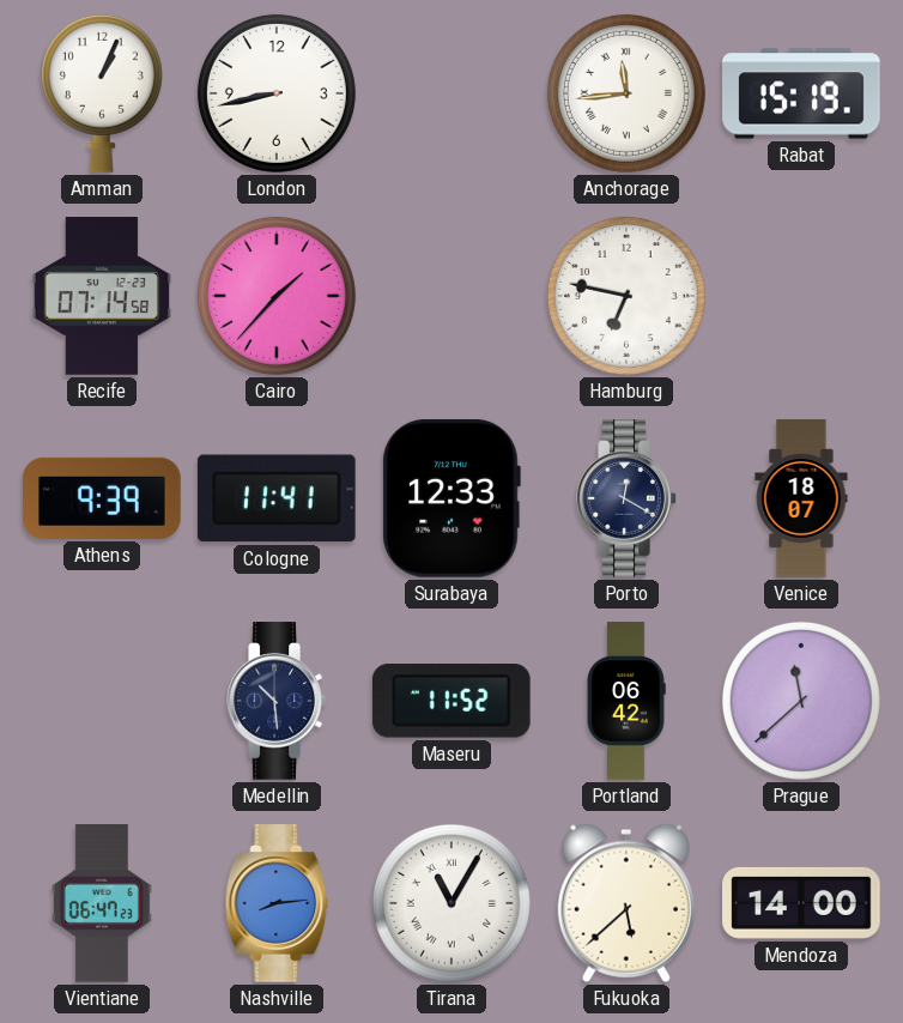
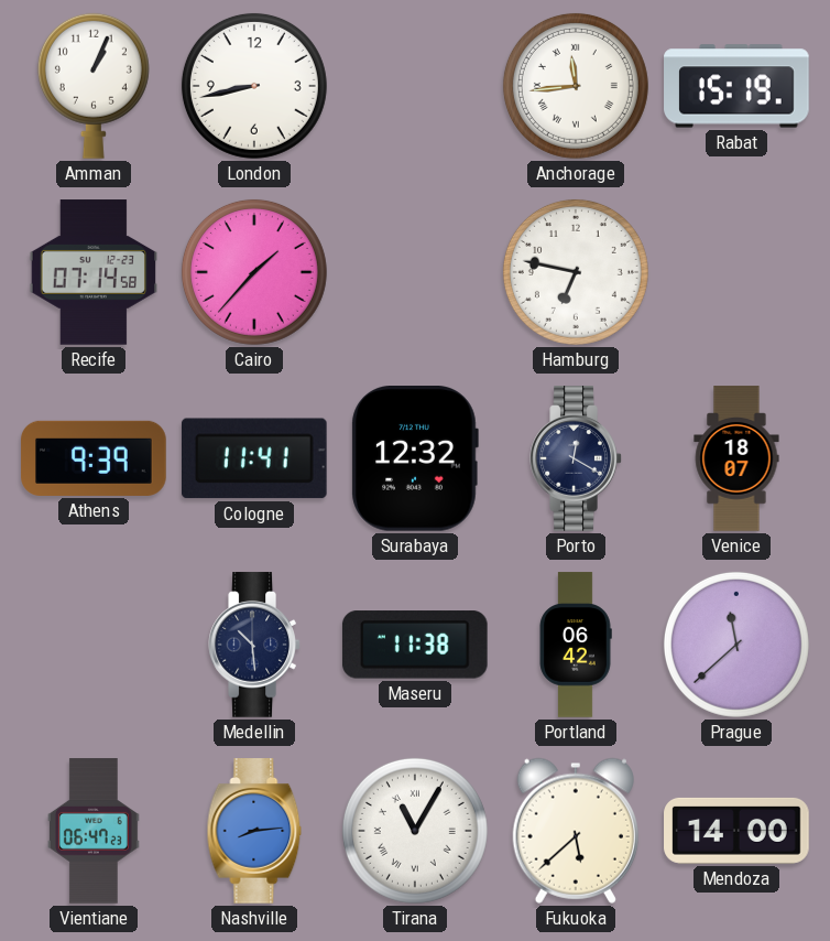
Surabaya: 12:33 -> 12:32 (415, 459)
Maseru: 11:52 -> 11:38 (415, 645)
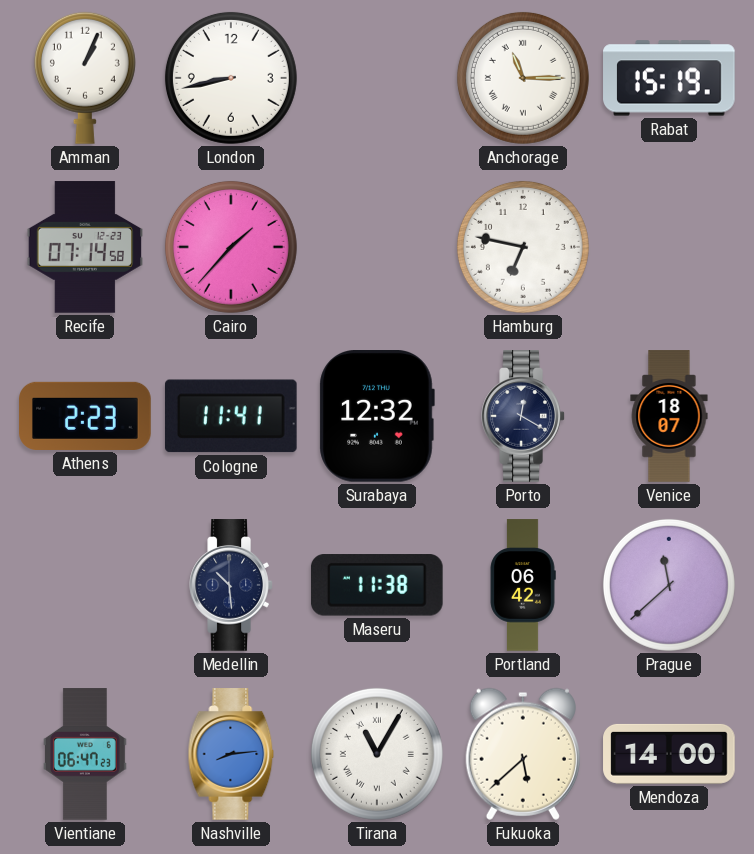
Anchorage: 11:44 -> 11:15 (523, 78)
Athens: 9:39 -> 2:23 (85, 416)
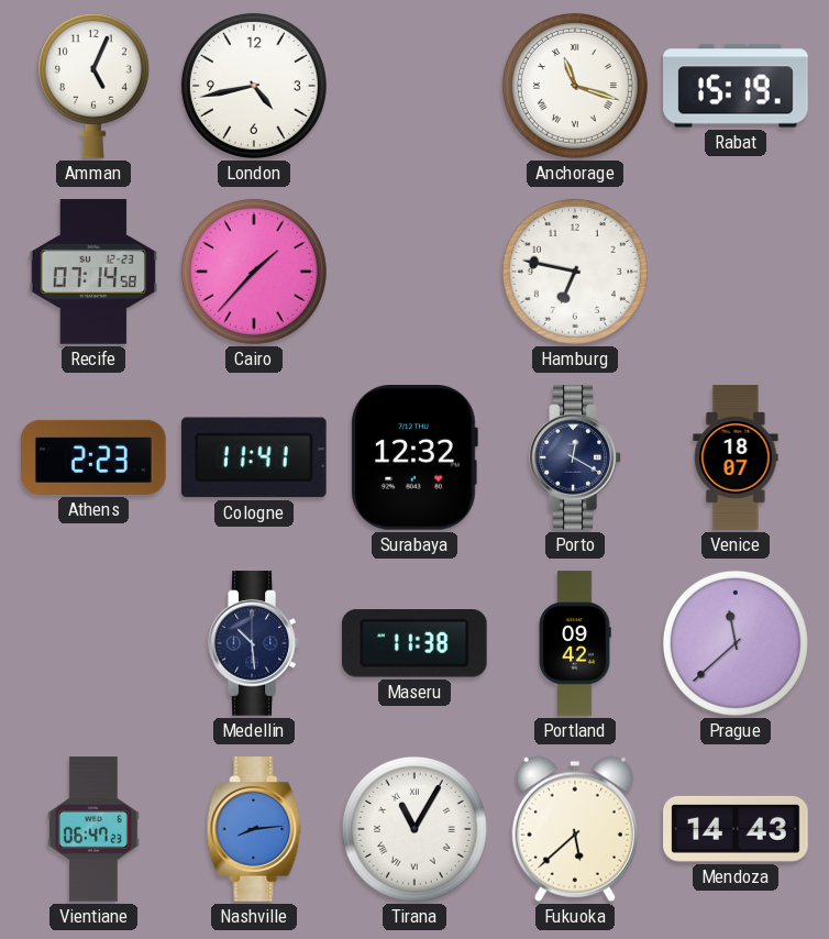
Amman: 1:04 -> 5:04 (93, 86)
London: 8:43 -> 4:43 (254, 86)
Anchorage: 11:15 -> 11:18 (575, 86)
Portland: 06:42 -> 09:42 (575, 643)
Mendoza: 14:00 -> 14:43 (736, 829)
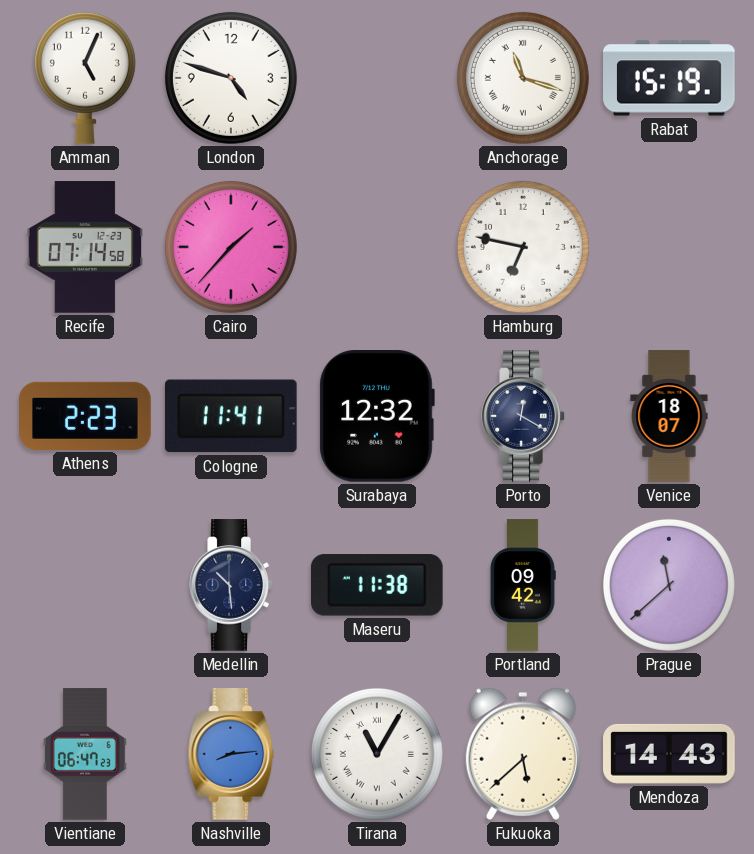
London: 4:43 -> 4:48 (231, 78)
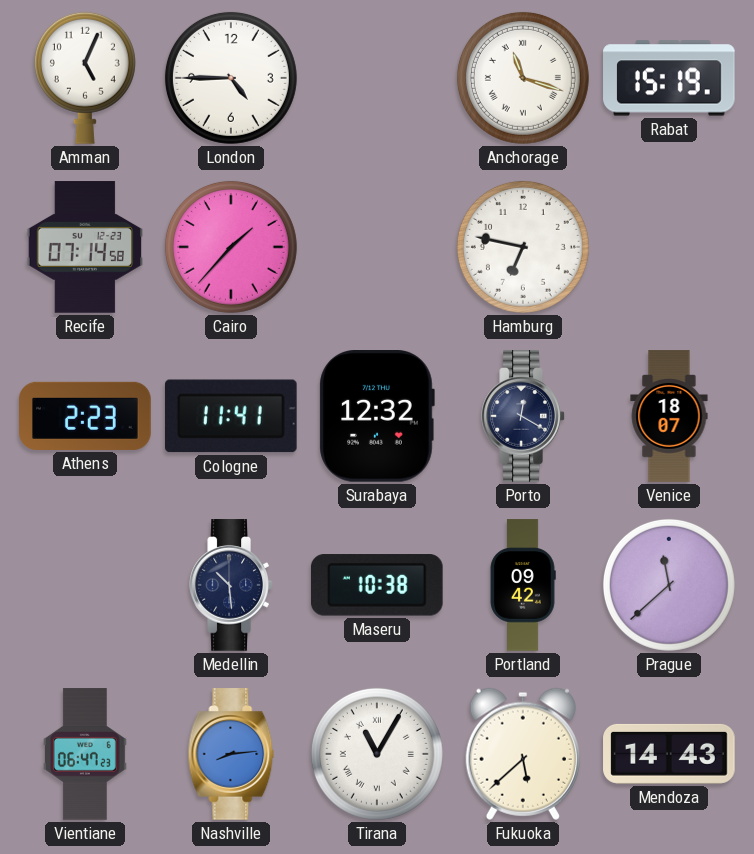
London: 4:48 -> 4:45 (231, 78)
Maseru: 11:38 -> 10:38 (377, 585)
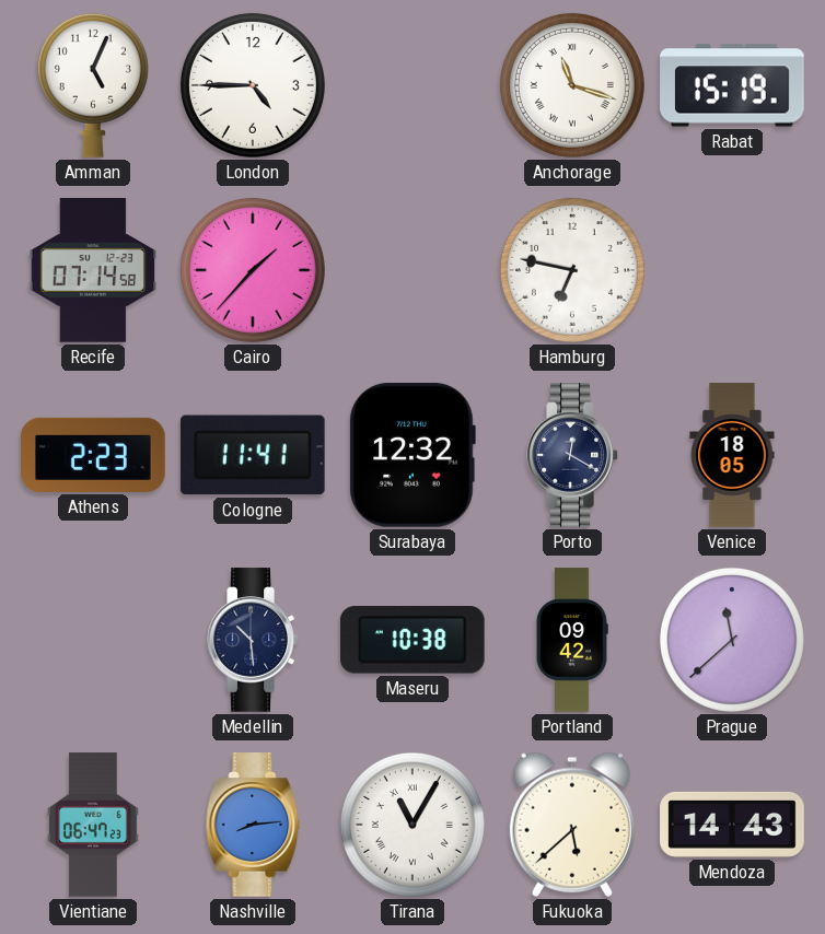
Venice: 18:07 -> 18:05 (732, 455)
